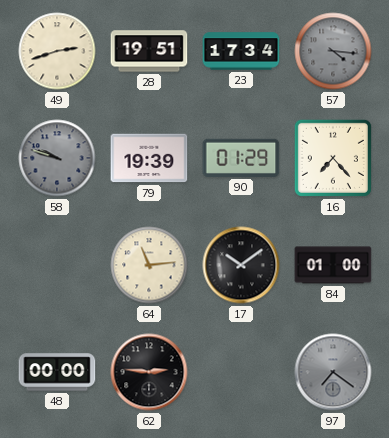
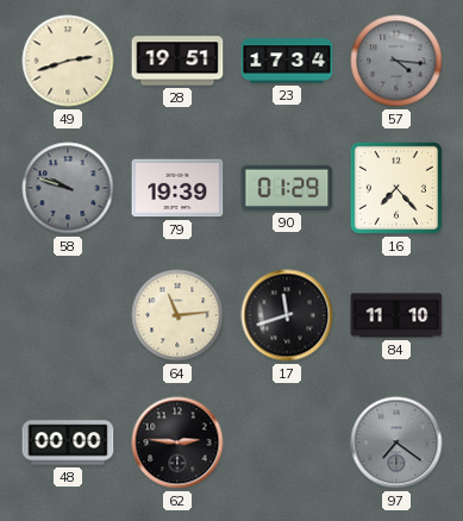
17: 10:09 -> 11:42 (287, 315)
84: 01:00 -> 11:10 (396, 315)
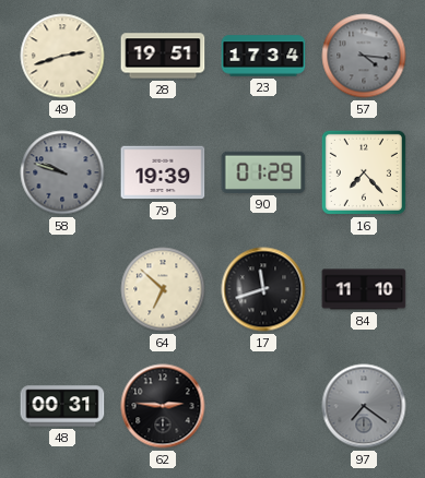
64: 11:14 -> 6:52 (163, 289)
48: 00:00 -> 00:31 (62, 406)
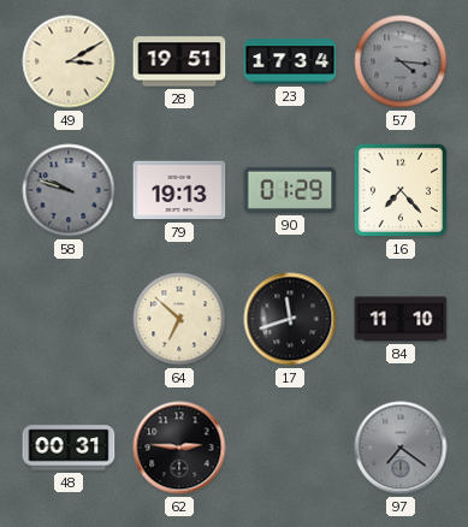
49: 2:42 -> 3:10 (69, 61)
79: 19:39 -> 19:13 (179, 190)
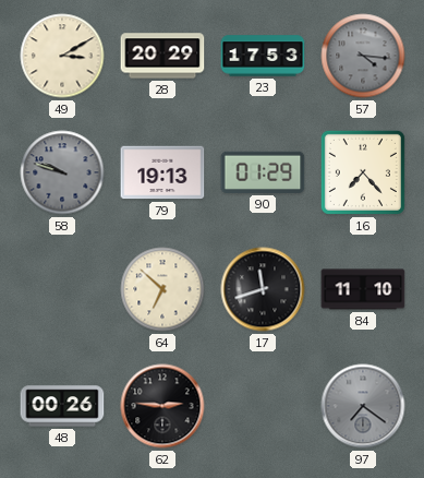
28: 19:51 -> 20:29 (162, 56)
23: 17:34 -> 17:53 (263, 56)
48: 00:31 -> 00:26 (62, 406)
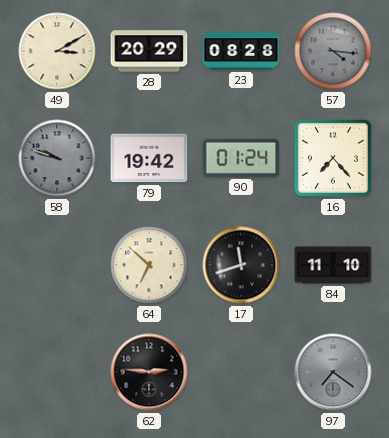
23: 17:53 -> 08:28 (241, 51)
79: 19:13 -> 19:42 (149, 158)
90: 01:29 -> 01:24 (241, 158)
48: 00:26 -> none (62, 406)
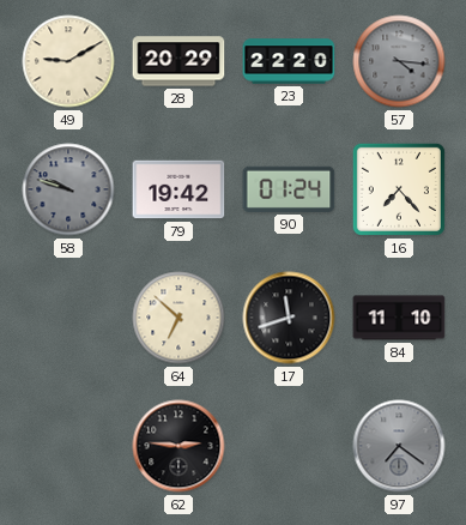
49: 3:10 -> 9:10 (68, 61)
23: 08:28 -> 22:20 (289, 61)
